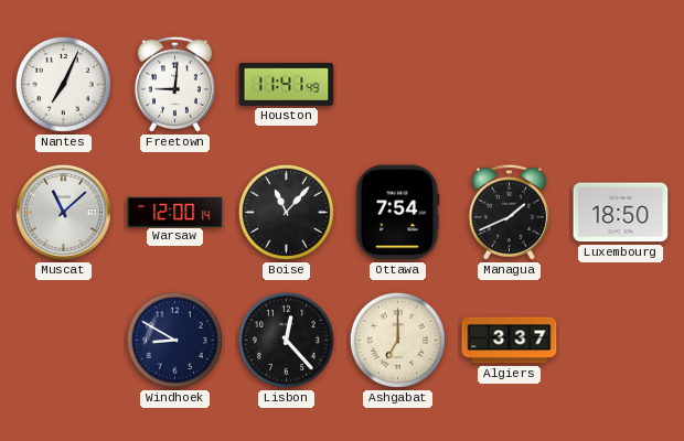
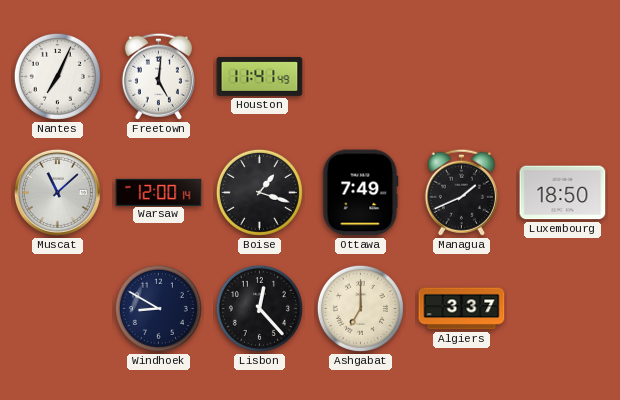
Freetown: 9:01 -> 5:01 (158, 76)
Boise: 11:07 -> 1:18 (259, 192)
Ottawa: 7:54 -> 7:49 (361, 193)
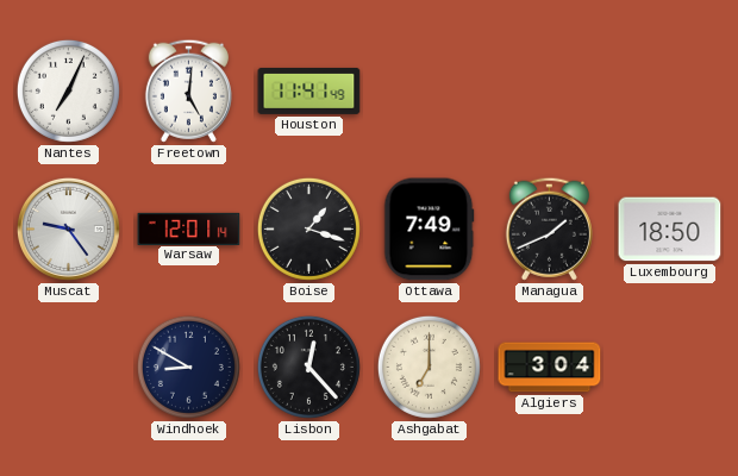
Muscat: 11:08 -> 9:24 (68, 228)
Warsaw: 12:00 -> 12:01 (189, 228)
Algiers: 3:37 -> 3:04 (550, 368)
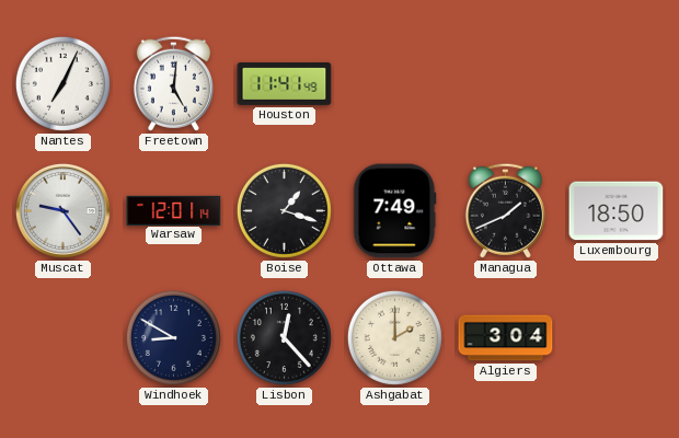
Ashgabat: 7:00 -> 2:00 (394, 337)
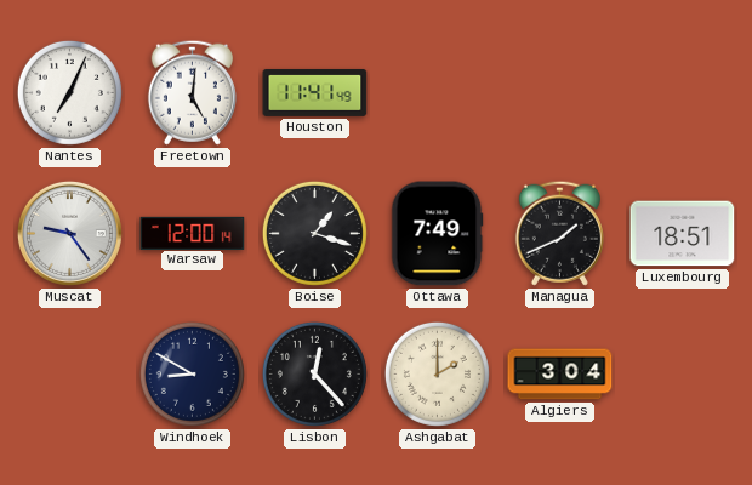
Warsaw: 12:01 -> 12:00 (193, 233)
Luxembourg: 18:50 -> 18:51 (683, 234)
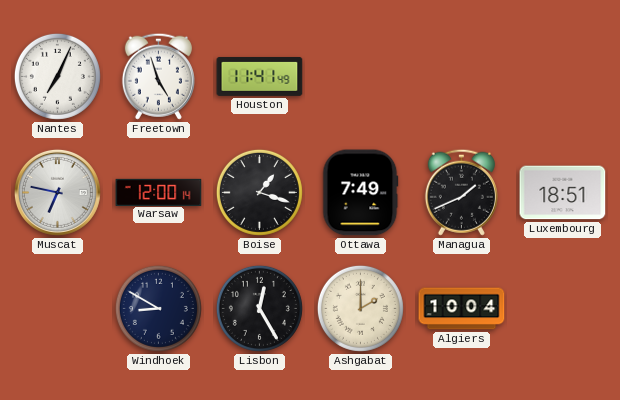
Freetown: 5:01 -> 4:57 (158, 76)
Muscat: 9:24 -> 6:47 (57, 192)
Lisbon: 12:23 -> 12:25 (259, 308)
Algiers: 3:04 -> 10:04 (462, 309)
